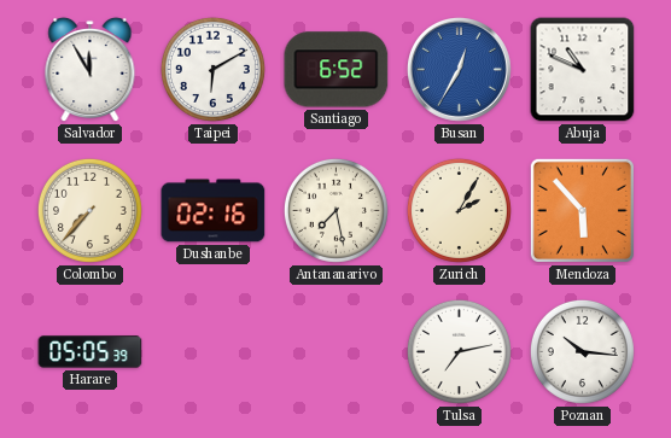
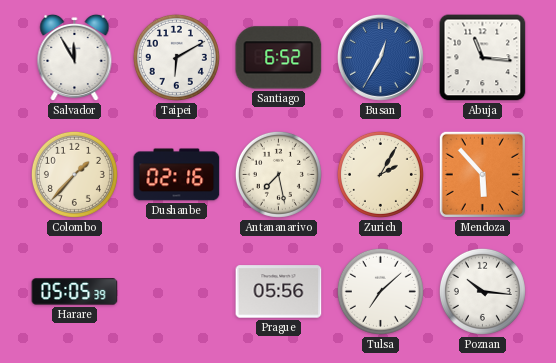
Abuja: 10:49 -> 11:16 (483, 58)
Colombo: 7:37 -> 1:37 (74, 174)
Prague: none -> 05:56 (279, 292)
Tulsa: 7:13 -> 7:08 (380, 291)
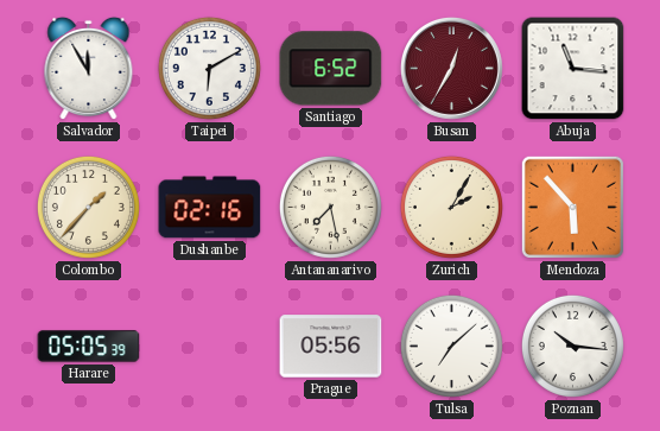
Busan dial: blue -> burgundy (451, 68)
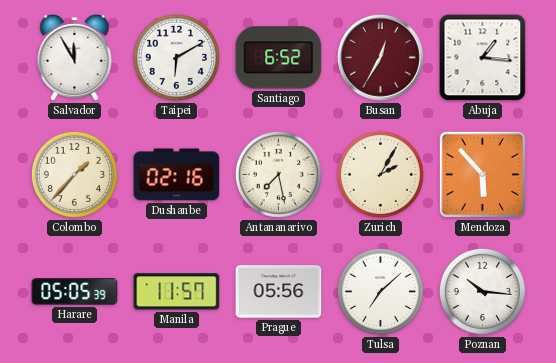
Abuja: 11:16 -> 1:16 (483, 58)
Manila: none -> 11:57 (177, 292)
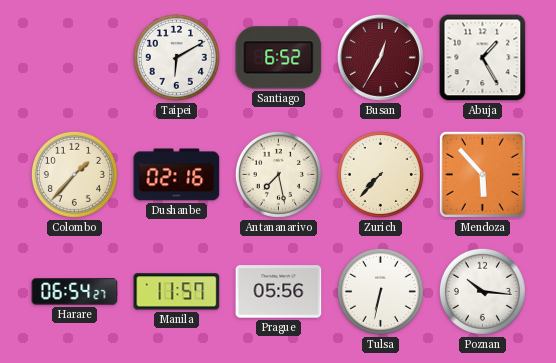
Salvador: 11:55 -> none (75, 58)
Abuja: 1:16 -> 1:25 (483, 58)
Zurich: 2:05 -> 7:37 (380, 174)
Harare: 05:05 -> 06:54 (75, 292)
Tulsa: 7:08 -> 6:32 (380, 291)
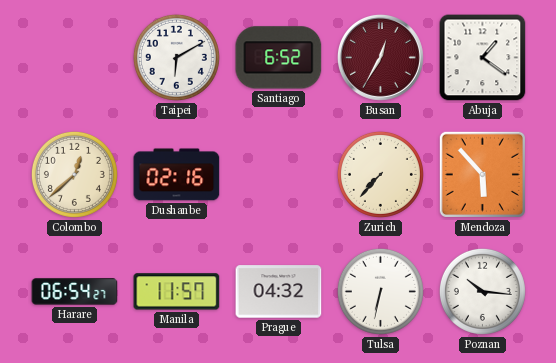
Abuja: 1:25 -> 1:21 (483, 58)
Colombo: 1:37 -> 12:38 (74, 174)
Antananarivo: 7:28 -> none (278, 174)
Prague: 05:56 -> 04:32 (279, 292)
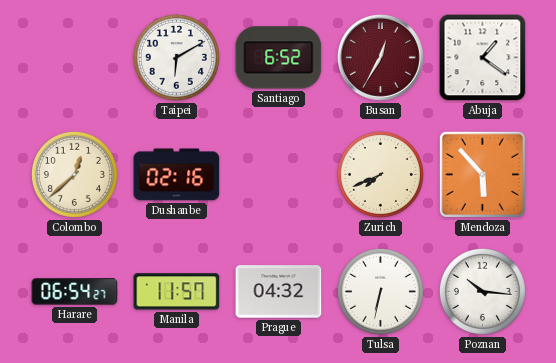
Zurich: 7:37 -> 7:41 (380, 174)
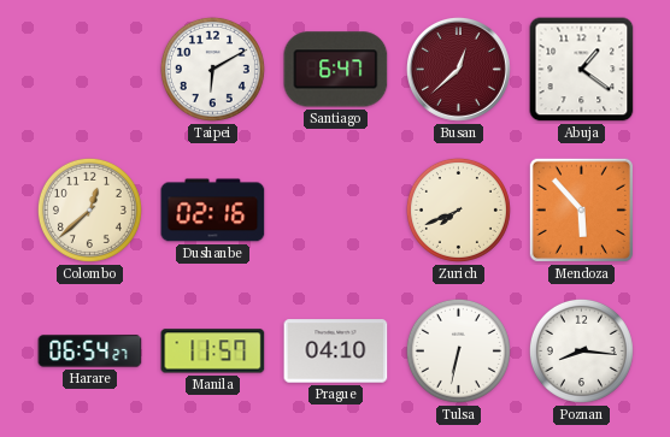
Santiago: 6:52 -> 6:47 (336, 70)
Busan: 12:35 -> 12:38 (458, 69)
Prague: 04:32 -> 04:10 (336, 352)
Poznan: 10:16 -> 8:16 (581, 350)
